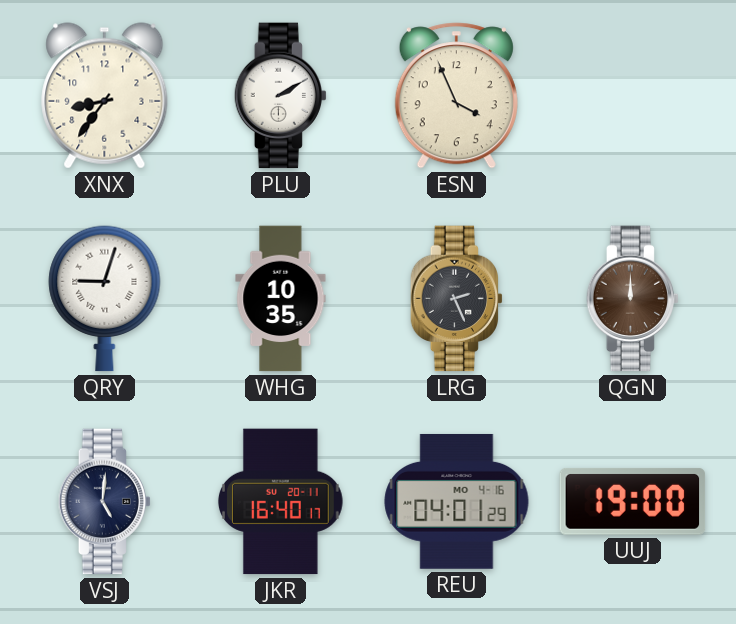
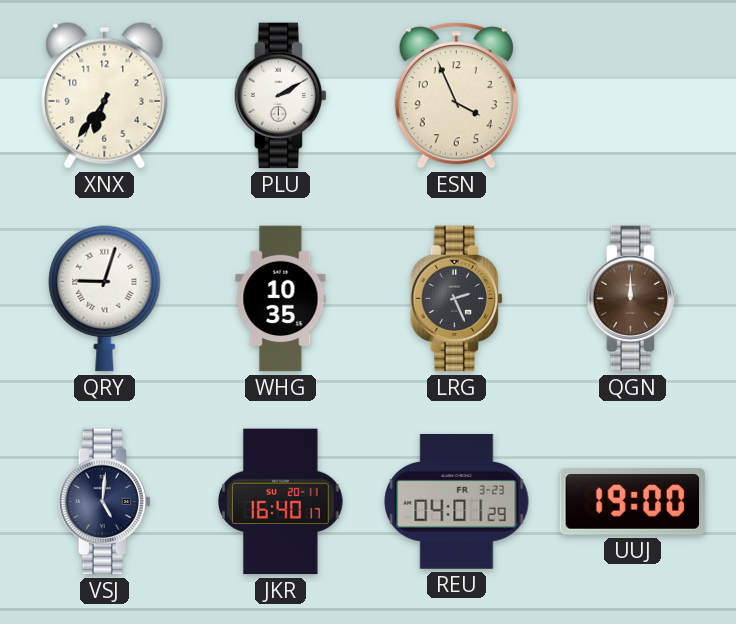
XNX: 8:36 -> 6:36 (105, 96)
REU date: MO 4-16 -> FR 3-23 (457, 501)
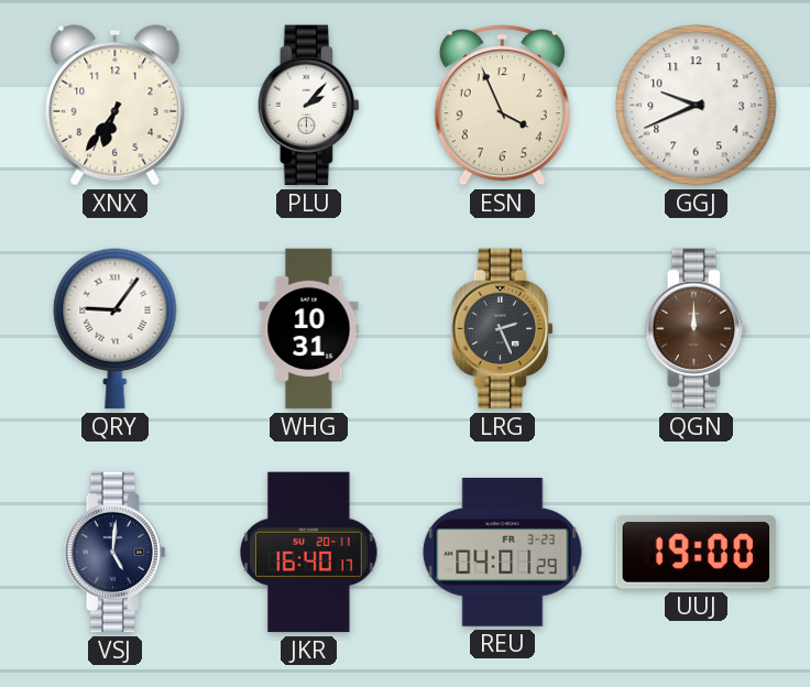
PLU: 2:10 -> 2:07 (308, 106)
GGJ: none -> 9:41 (697, 106)
QRY: 9:03 -> 9:06 (116, 329)
WHG: 10:35 -> 10:31 (309, 329)
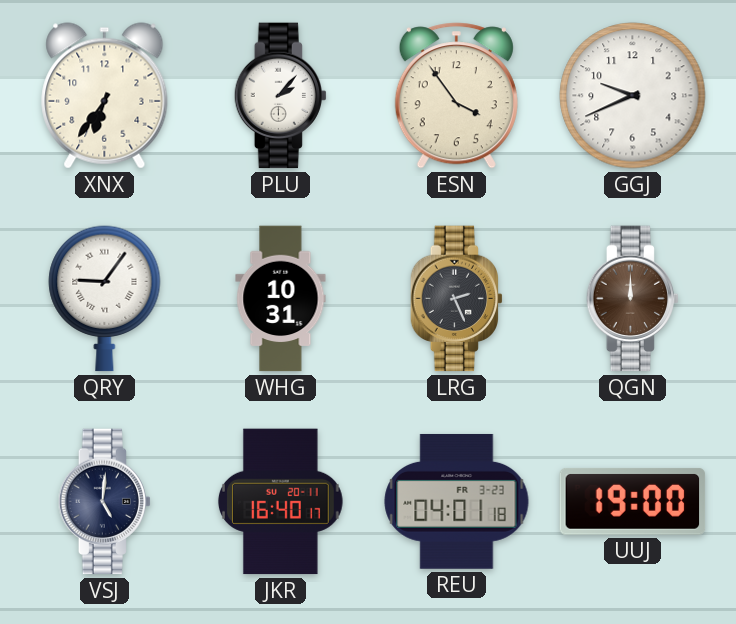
ESN: 3:56 -> 3:54 (456, 96)
REU: 04:01:29 -> 04:01:18 (457, 501)
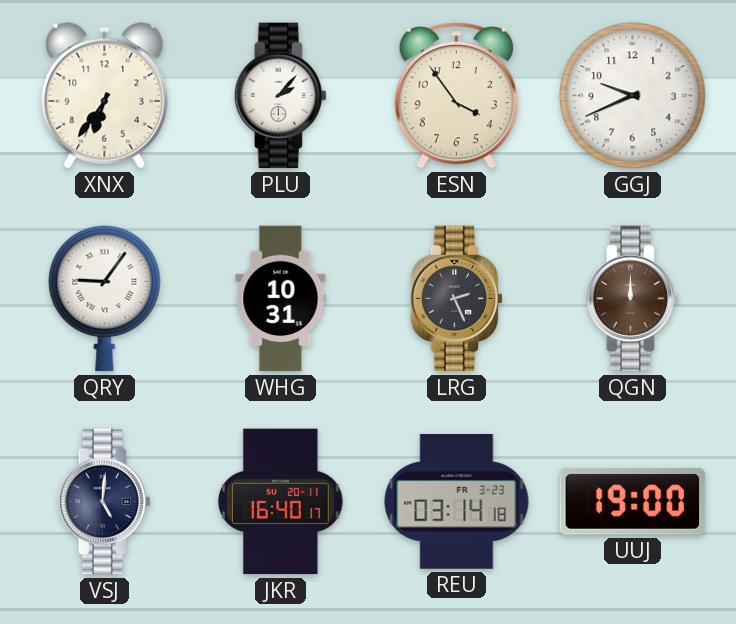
REU: 04:01 -> 03:14 (457, 501)
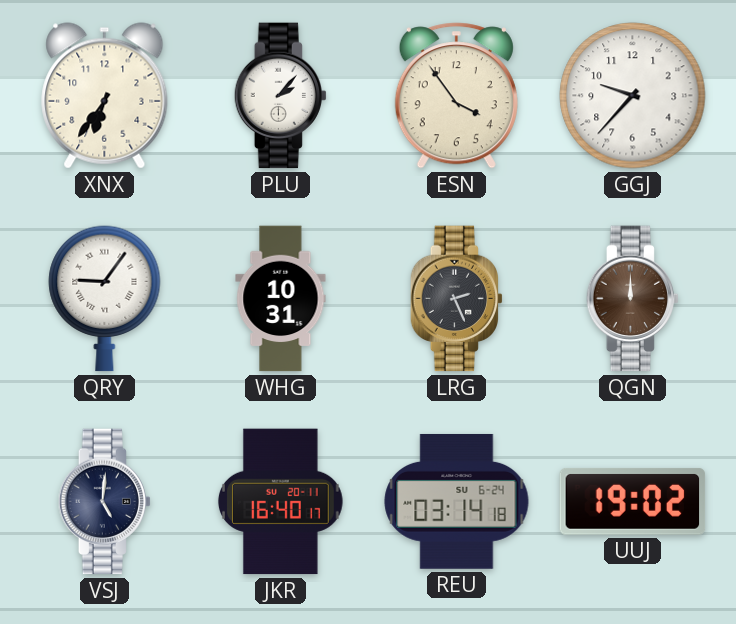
GGJ: 9:41 -> 9:37 (633, 96)
REU date: FR 3-23 -> SU 6-24 (457, 501)
UUJ: 19:00 -> 19:02 (633, 502)
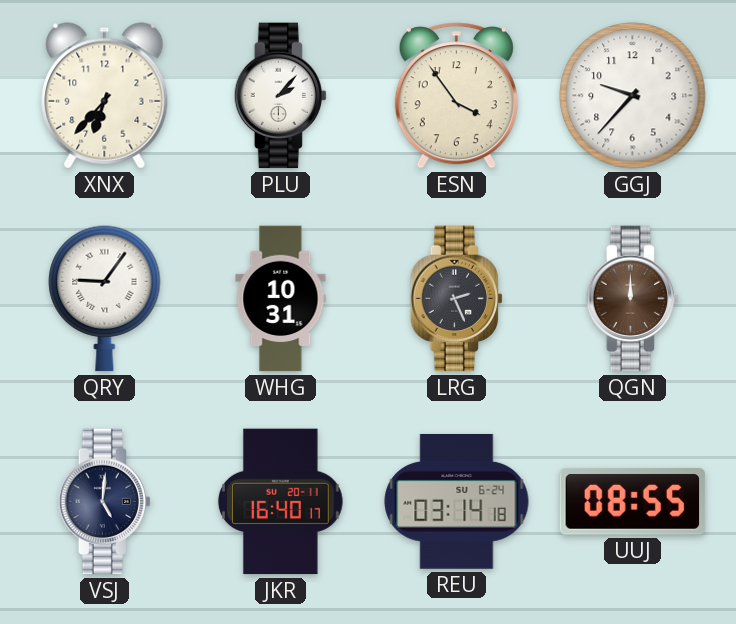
XNX: 6:36 -> 6:37 (105, 96)
UUJ: 19:02 -> 08:55 (633, 502)
